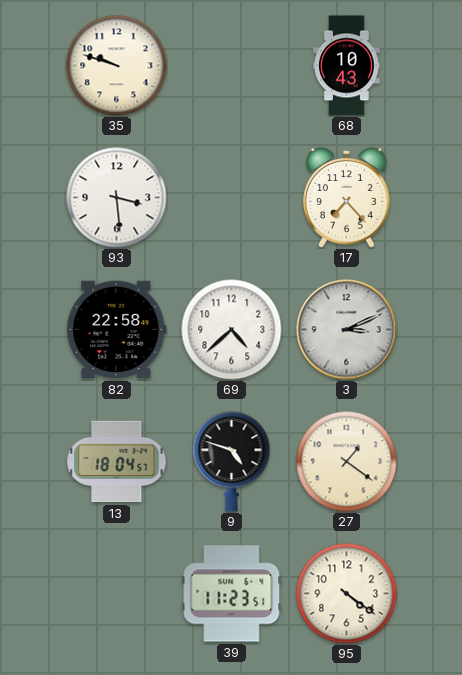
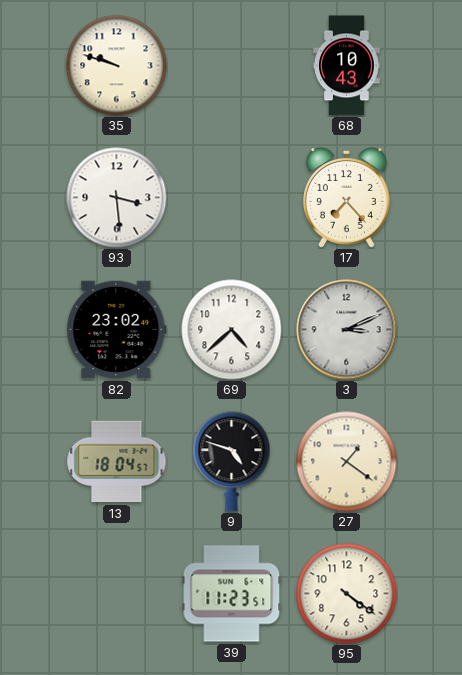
82: 22:58 -> 23:02 (117, 330)
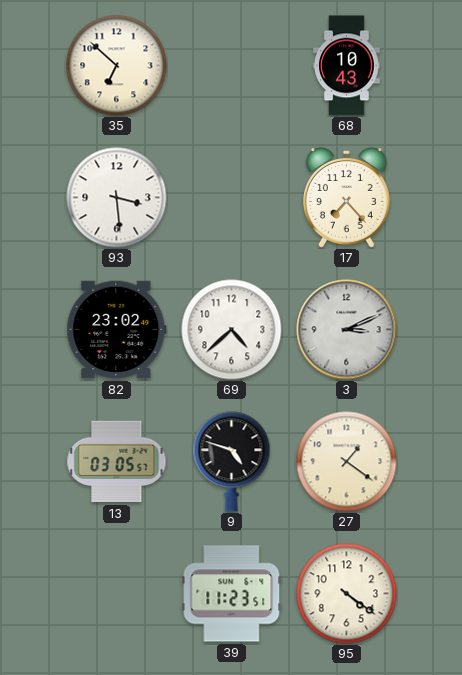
35: 9:48 -> 6:52 (117, 66)
13: 18:04 -> 03:05 (117, 462)
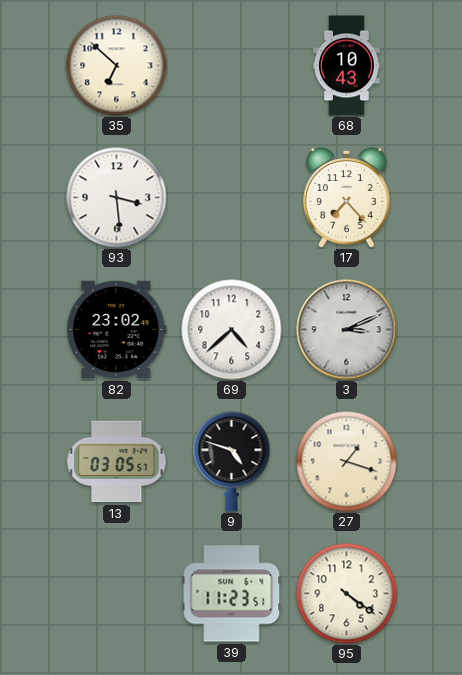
27: 1:21 -> 1:18 (347, 462)
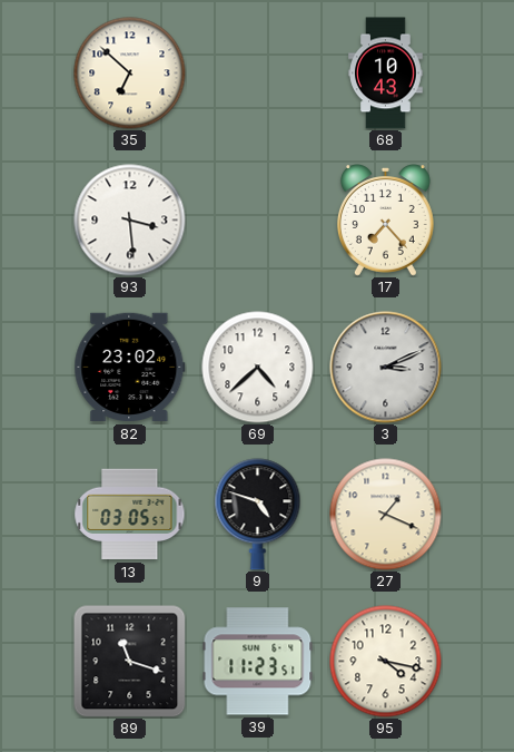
27: 1:18 -> 1:19 (386, 515)
89: none -> 11:18 (129, 661)
95: 4:21 -> 4:17 (386, 662)
